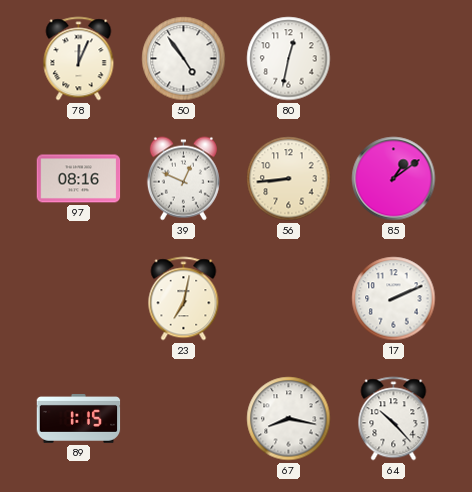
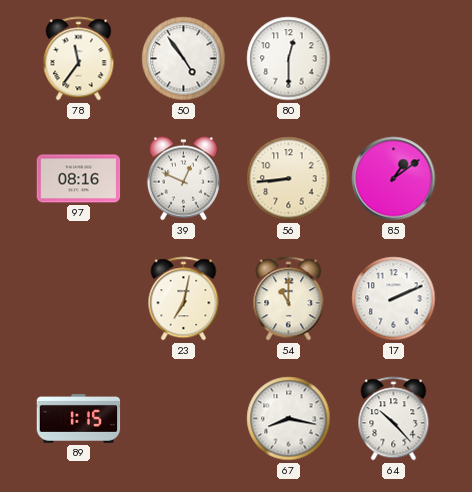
78: 12:04 -> 11:36 (79, 59)
80: 12:32 -> 12:30 (289, 59)
54: none -> 11:00 (289, 299)
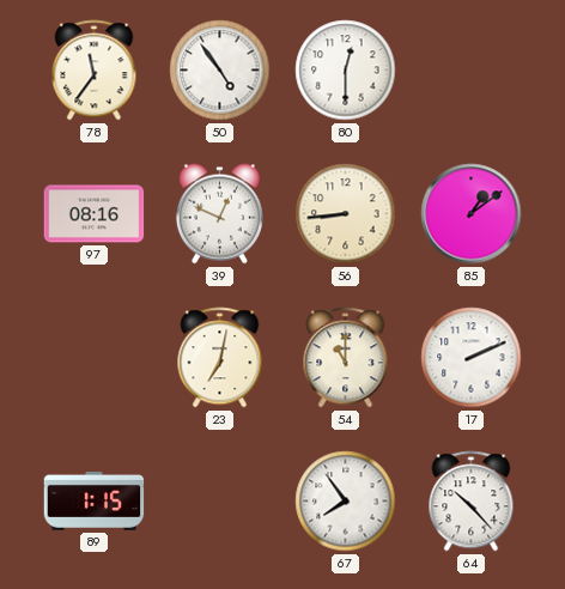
67: 8:17 -> 7:54 (346, 502)
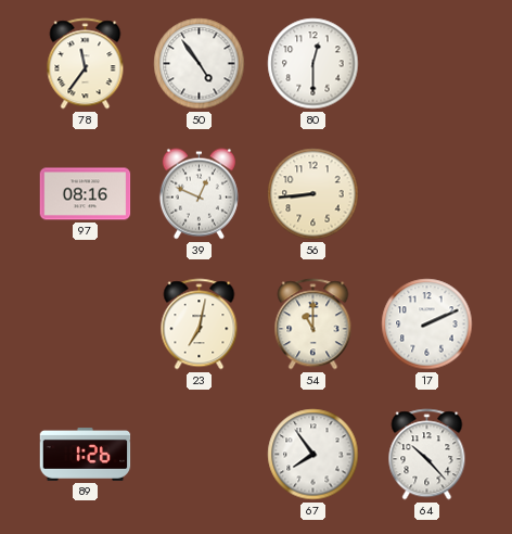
85: 1:09 -> none (472, 214)
89: 1:15 -> 1:26 (86, 454)
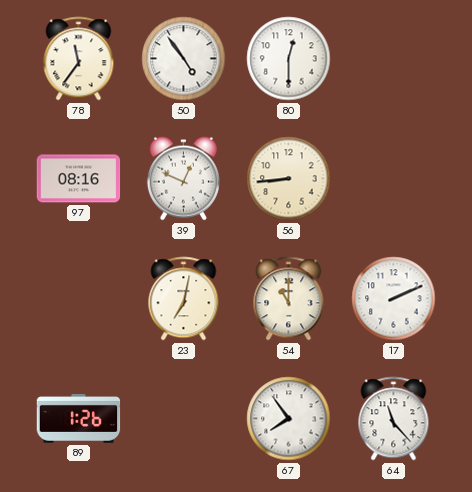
64: 10:23 -> 11:23 (394, 419)
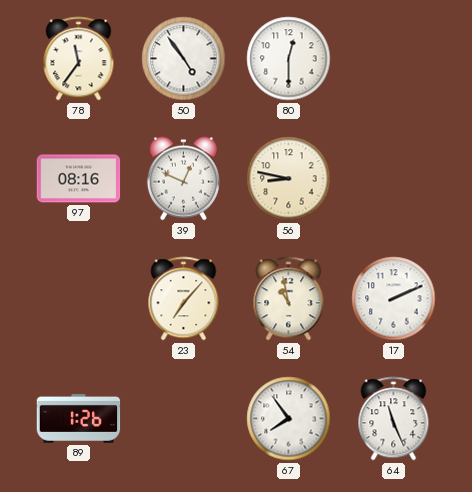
56: 8:44 -> 8:47 (289, 179)
23: 7:02 -> 7:07 (184, 299)
54: 11:00 -> 10:58 (289, 299)
64: 11:23 -> 11:26 (394, 419)
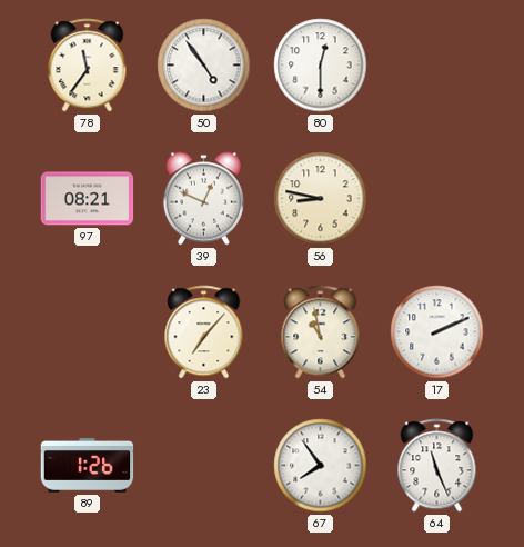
97: 08:16 -> 08:21 (88, 199)
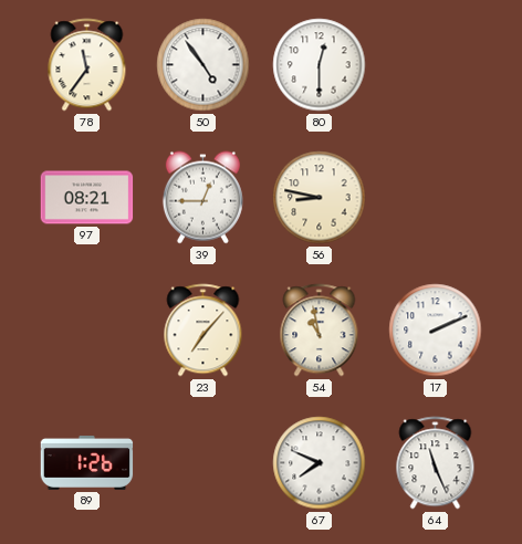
39: 12:49 -> 12:45 (202, 198)
67: 7:54 -> 7:49 (320, 463)
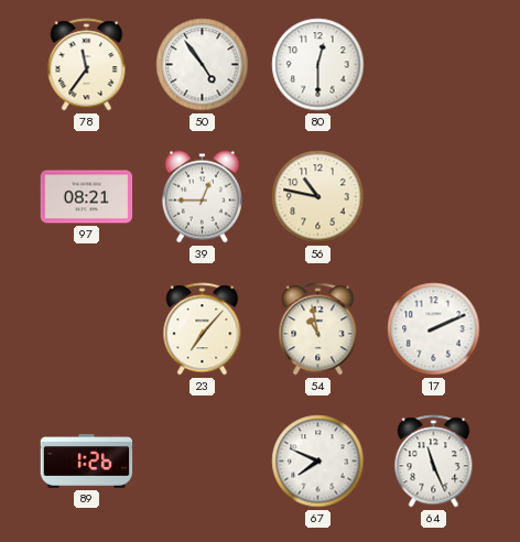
56: 8:47 -> 10:47 (318, 197)
